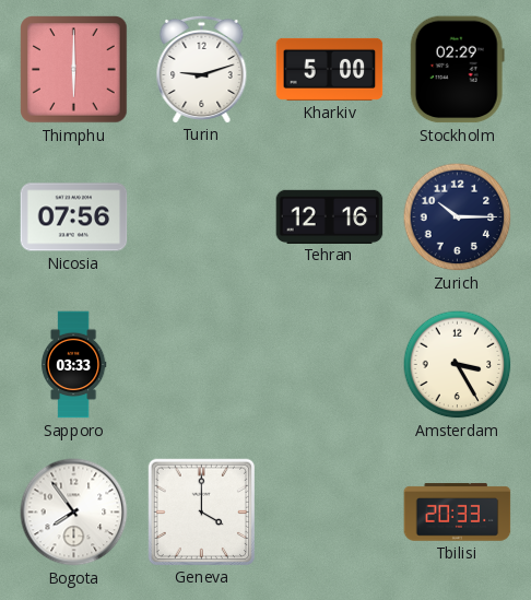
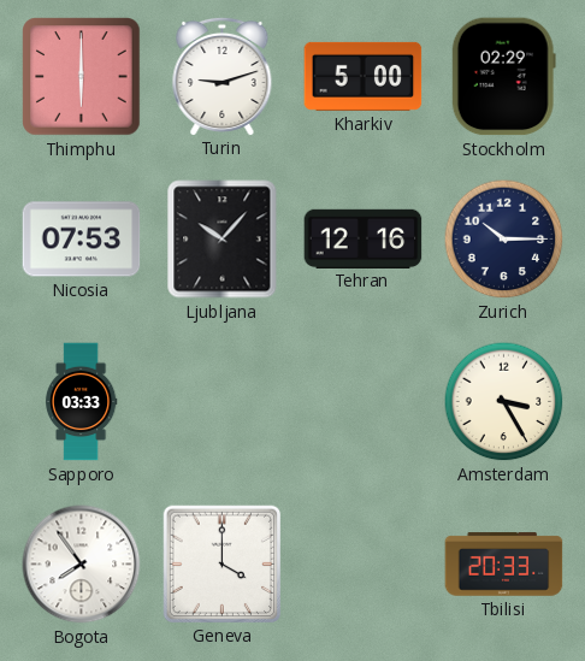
Nicosia: 07:56 -> 07:53 (82, 240)
Ljubljana: none -> 10:07 (223, 240)
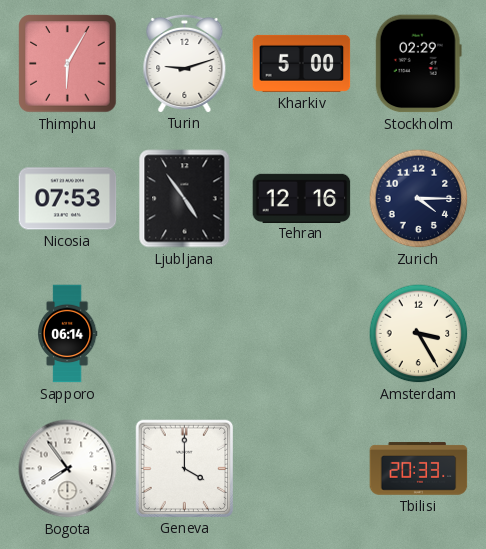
Thimphu: 6:00 -> 6:05 (68, 64)
Ljubljana: 10:07 -> 4:54 (185, 199)
Zurich: 10:15 -> 4:15 (419, 199)
Sapporo: 03:33 -> 06:14 (67, 334)
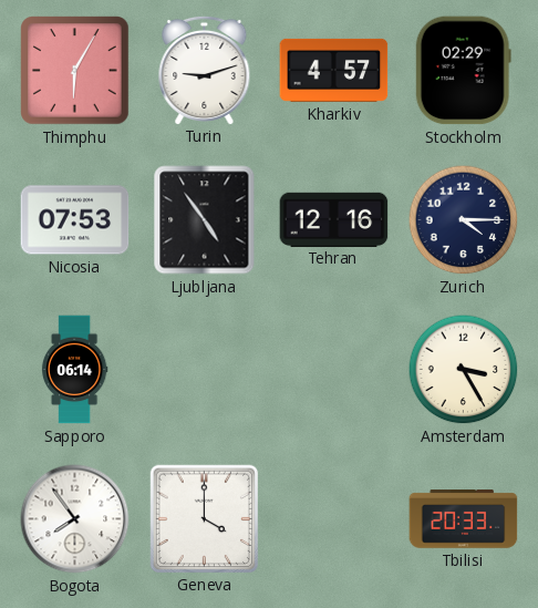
Kharkiv: 5:00 -> 4:57 (334, 70)
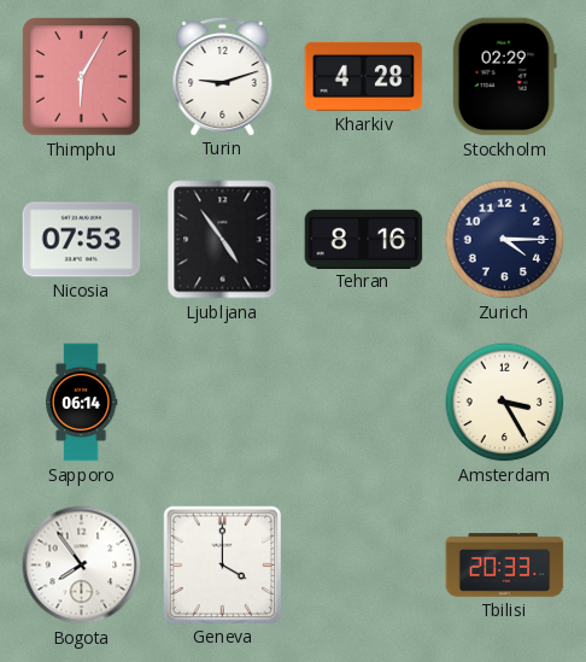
Kharkiv: 4:57 -> 4:28 (364, 76)
Tehran: 12:16 -> 8:16 (364, 239)
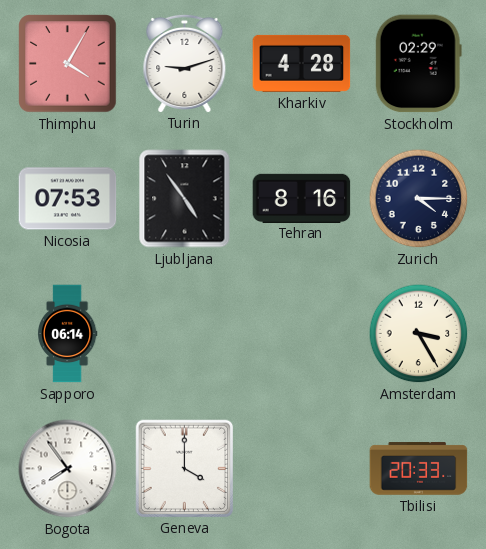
Thimphu: 6:05 -> 4:05 (68, 64)
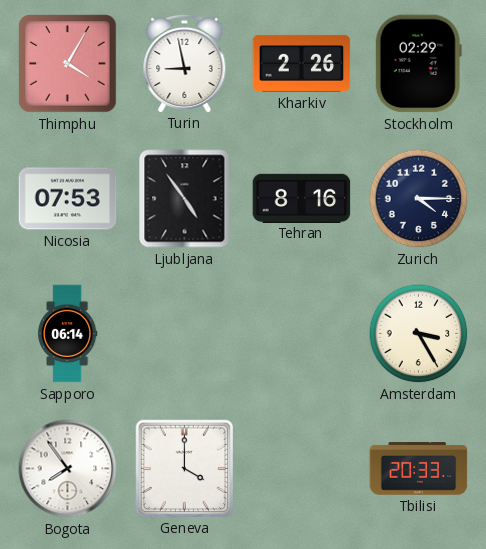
Turin: 9:12 -> 8:58 (185, 63)
Kharkiv: 4:28 -> 2:26 (302, 63)
